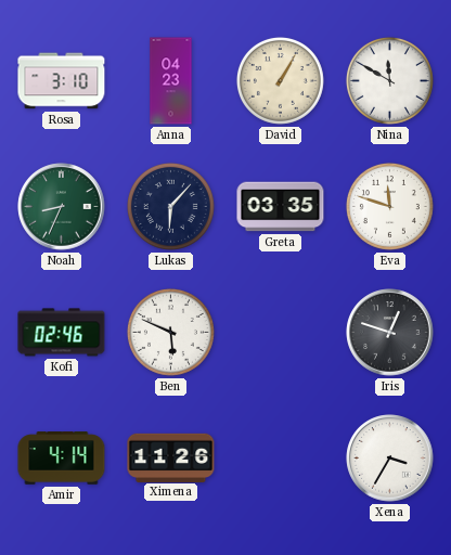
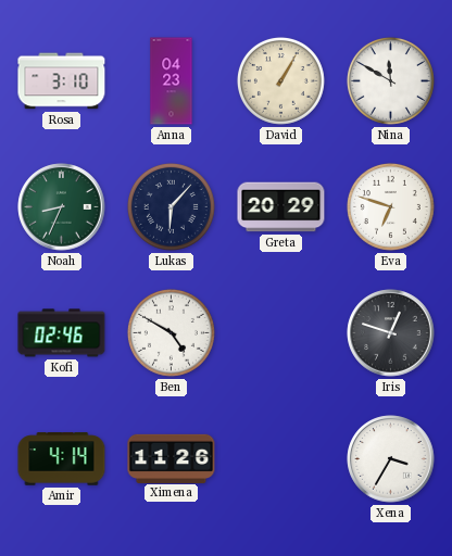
Greta: 03:35 -> 20:29 (281, 207)
Eva: 11:48 -> 6:48 (390, 206)
Ben: 5:49 -> 4:50 (171, 332)
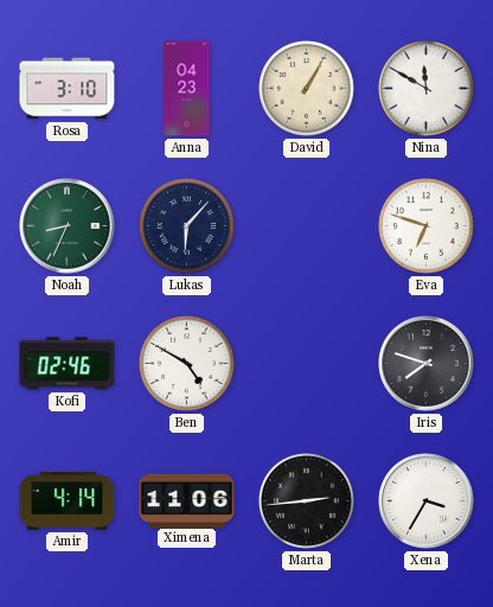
Greta: 20:29 -> none (281, 207)
Iris: 12:48 -> 7:48 (427, 364)
Ximena: 11:26 -> 11:06 (187, 500)
Marta: none -> 2:44 (306, 500)
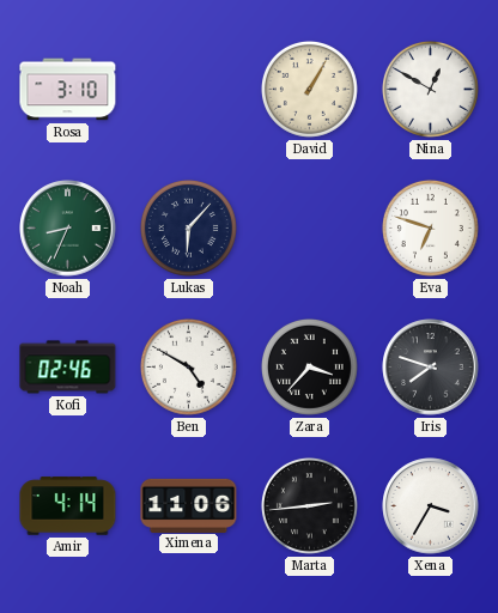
Anna: 04:23 -> none (187, 89)
Nina: 11:50 -> 12:50 (430, 89)
Zara: none -> 3:37 (309, 366)
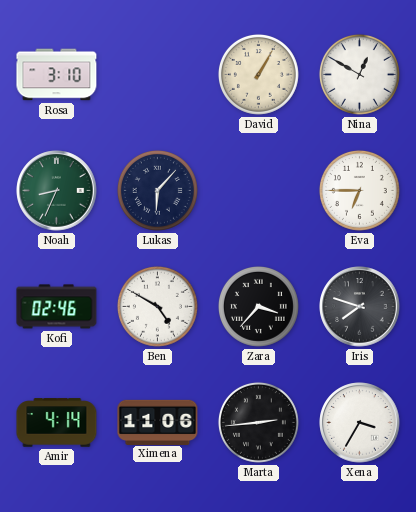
Eva: 6:48 -> 6:45 (359, 190)
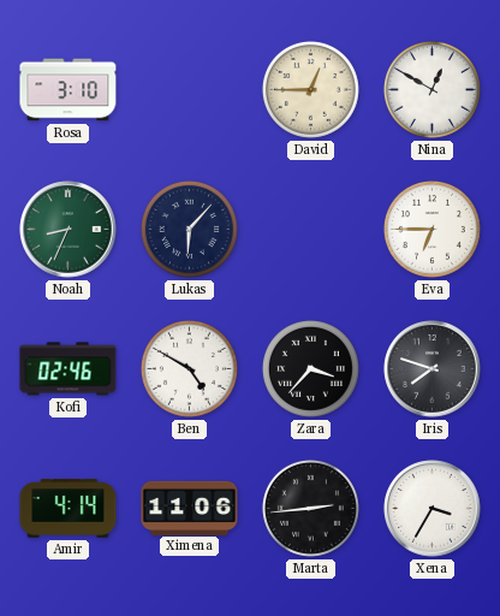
David: 1:05 -> 12:45 (310, 89)
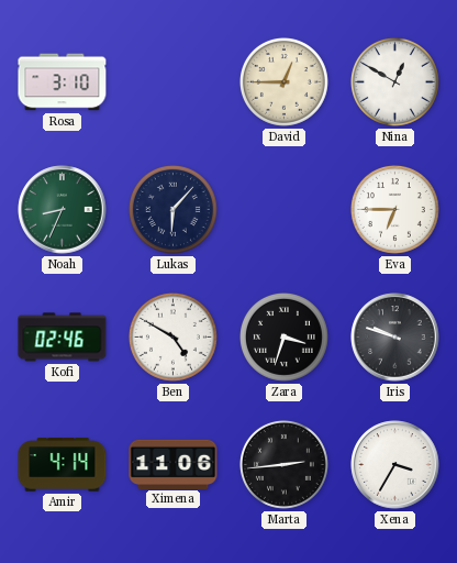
Zara: 3:37 -> 3:33 (283, 336)
Iris: 7:48 -> 9:48 (395, 338)
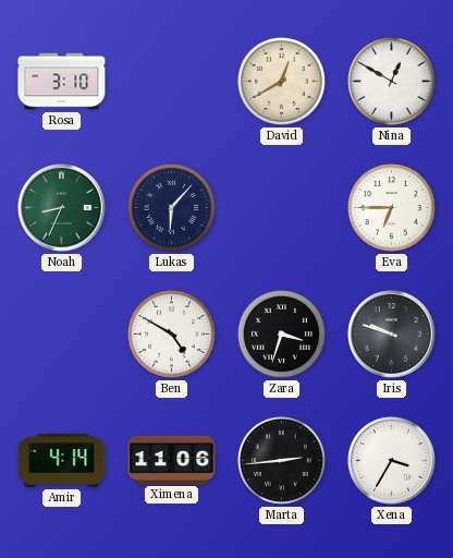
David: 12:45 -> 12:40 (281, 81)
Kofi: 02:46 -> none (63, 338)
